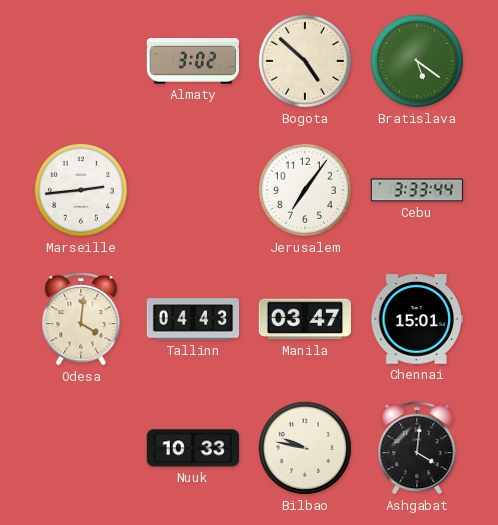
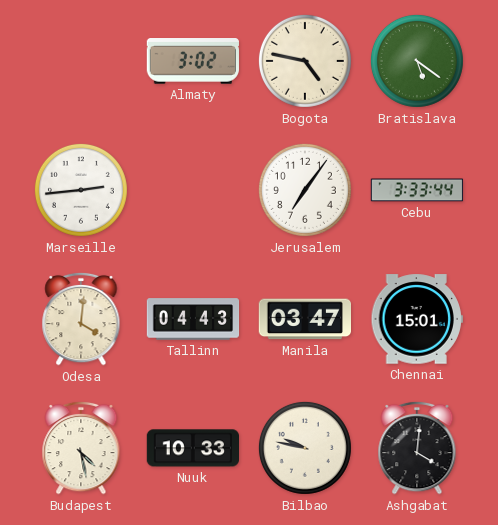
Bogota: 4:52 -> 4:47 (305, 61)
Budapest: none -> 4:28 (81, 448)
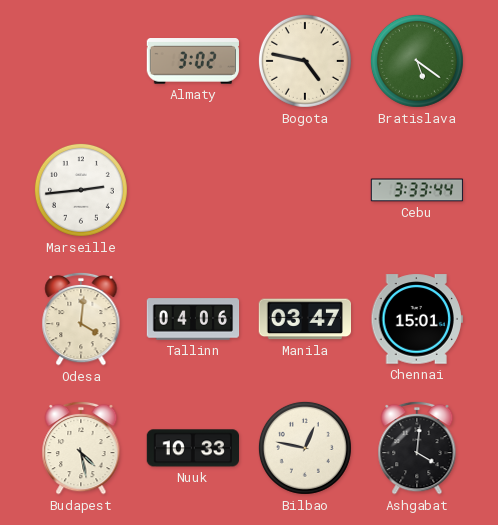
Jerusalem: 7:06 -> none (305, 190)
Tallinn: 04:43 -> 04:06 (193, 319)
Bilbao: 9:47 -> 12:47 (305, 448)
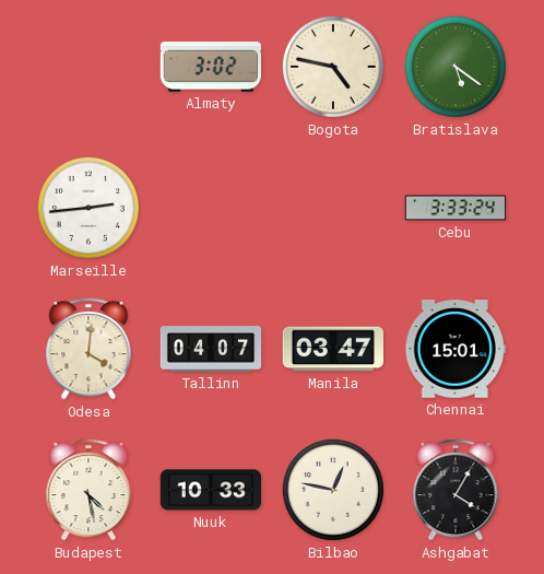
Cebu: 3:33:44 -> 3:33:24 (456, 208)
Tallinn: 04:06 -> 04:07 (211, 349)
Ashgabat: 4:01 -> 4:05 (456, 490)
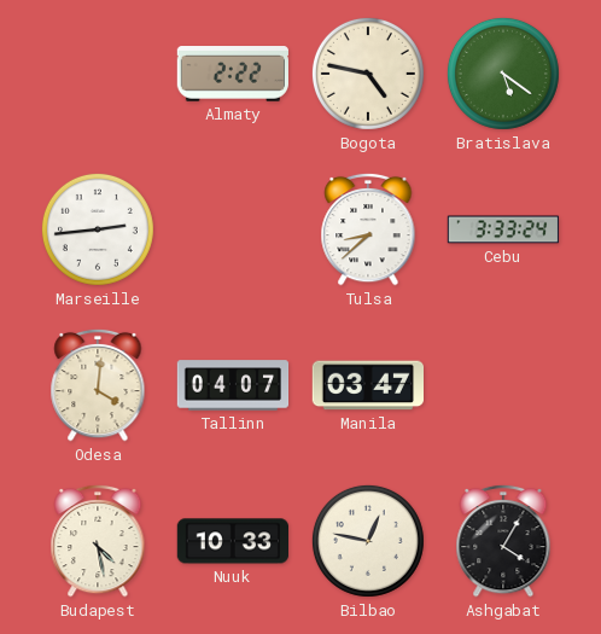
Almaty: 3:02 -> 2:22 (233, 75)
Tulsa: none -> 8:38 (368, 229)
Chennai: 15:01 -> none (456, 349)
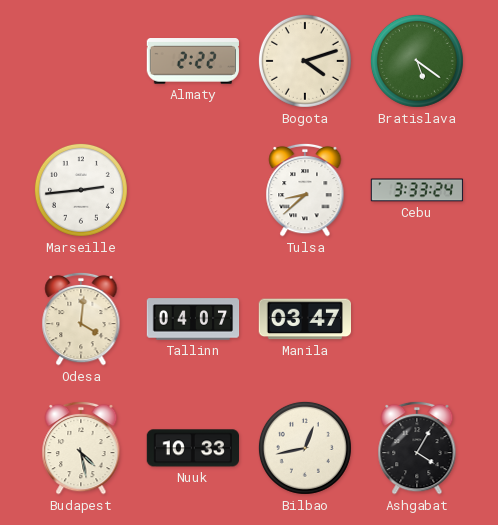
Bogota: 4:47 -> 4:12 (305, 61)
Bilbao: 12:47 -> 12:43 (305, 448)
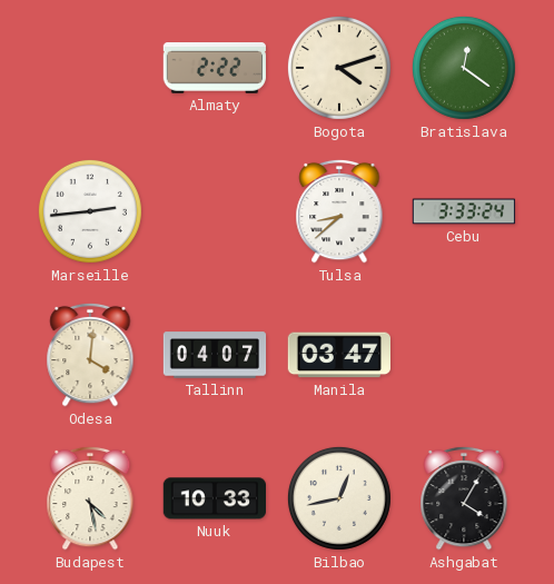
Bratislava: 5:21 -> 12:21 (464, 68)
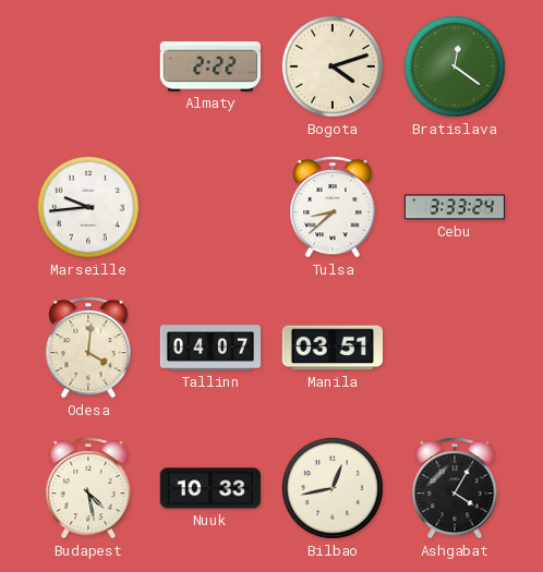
Marseille: 2:44 -> 9:44 (88, 207)
Manila: 03:47 -> 03:51 (331, 348)
